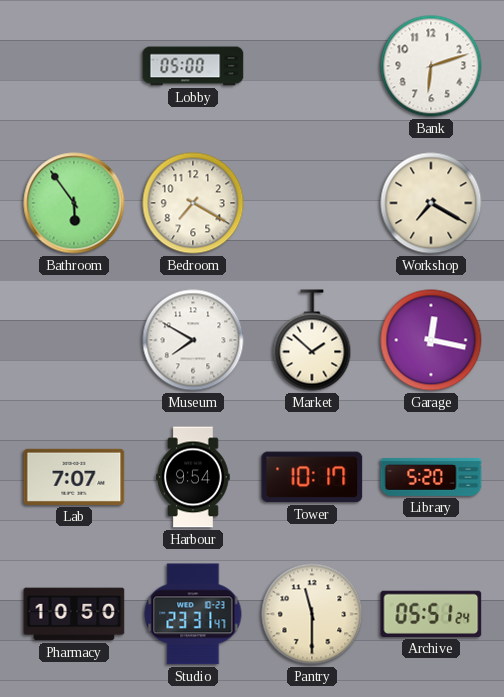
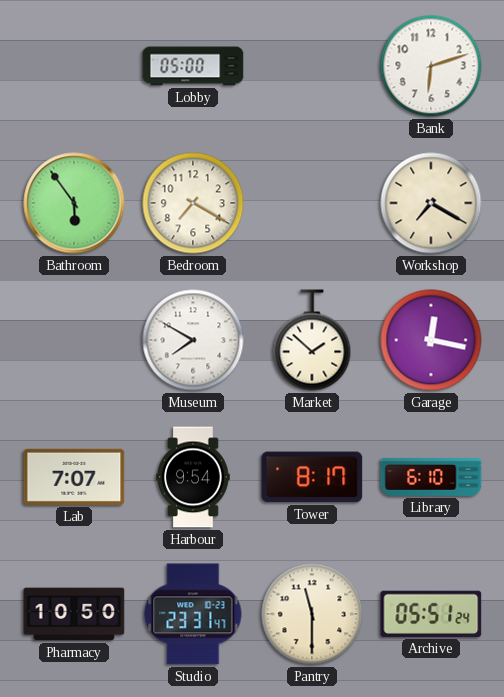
Tower: 10:17 -> 8:17 (312, 477)
Library: 5:20 -> 6:10 (431, 477)
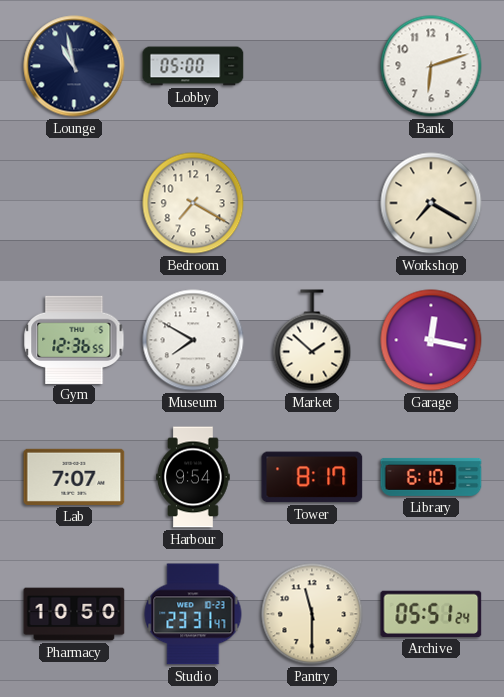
Lounge: none -> 10:58 (74, 66)
Bathroom: 5:54 -> none (74, 203)
Gym: none -> 12:36 (74, 339)
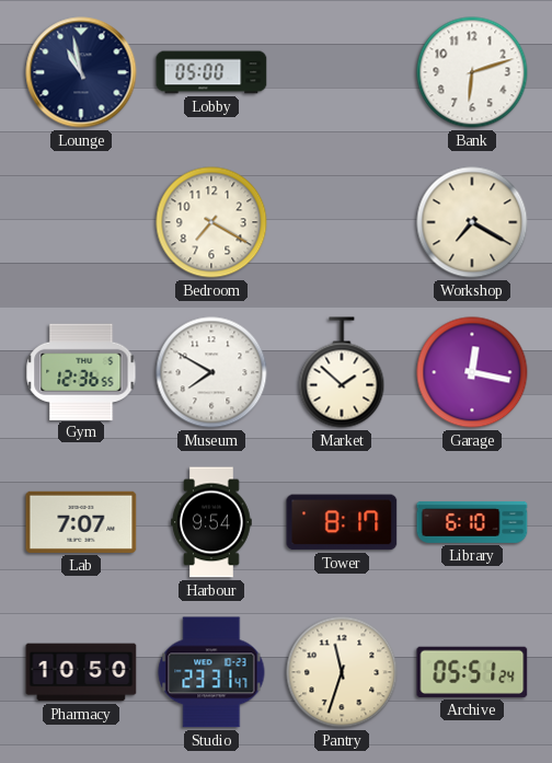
Pantry: 11:30 -> 11:33 (342, 672)
